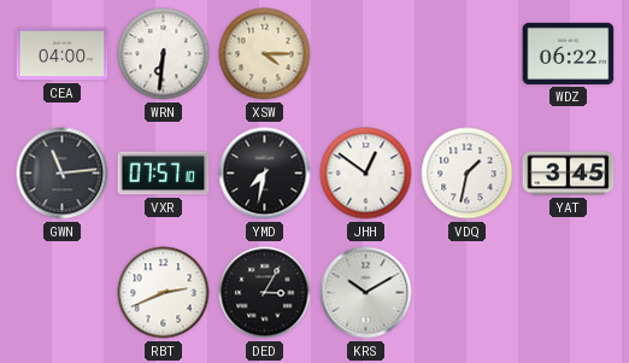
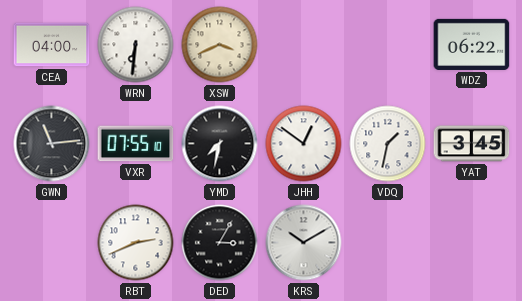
XSW: 4:15 -> 3:41 (220, 45)
VXR: 07:57 -> 07:55 (136, 144)
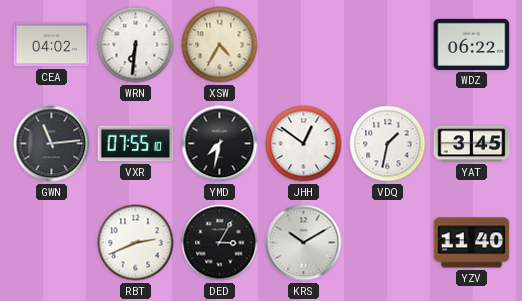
CEA: 04:00 -> 04:02 (52, 45)
XSW: 3:41 -> 4:35 (220, 45)
YZV: none -> 11:40 (472, 243)
